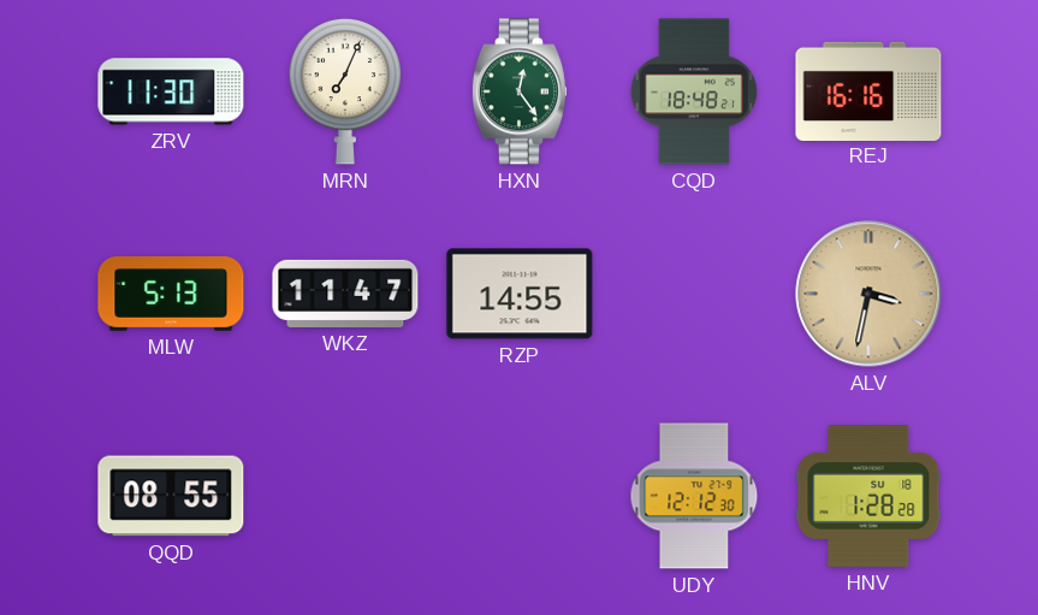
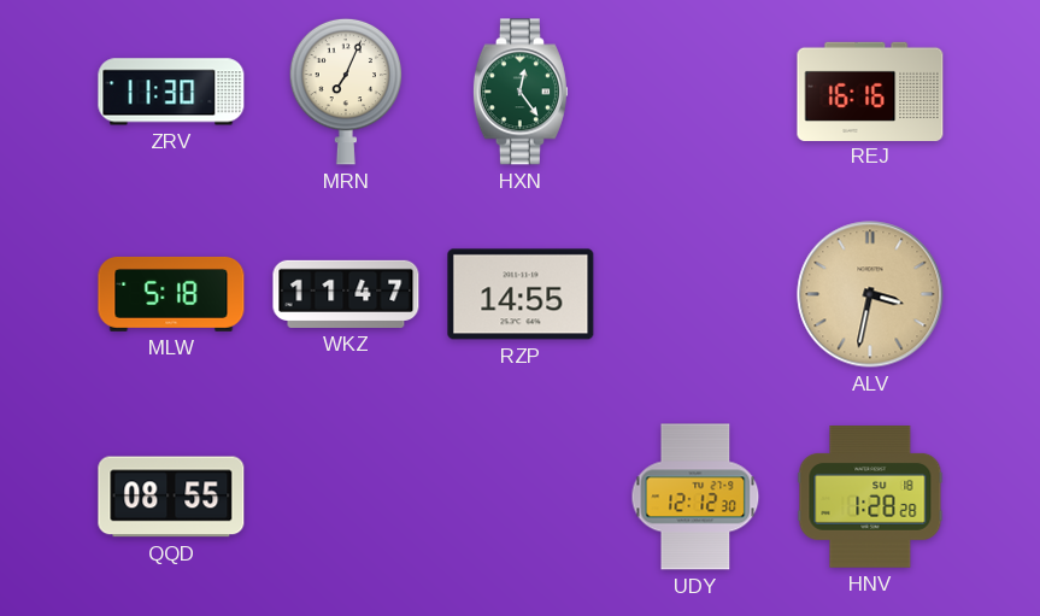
CQD: 18:48 -> none (694, 91)
MLW: 5:13 -> 5:18 (171, 294)
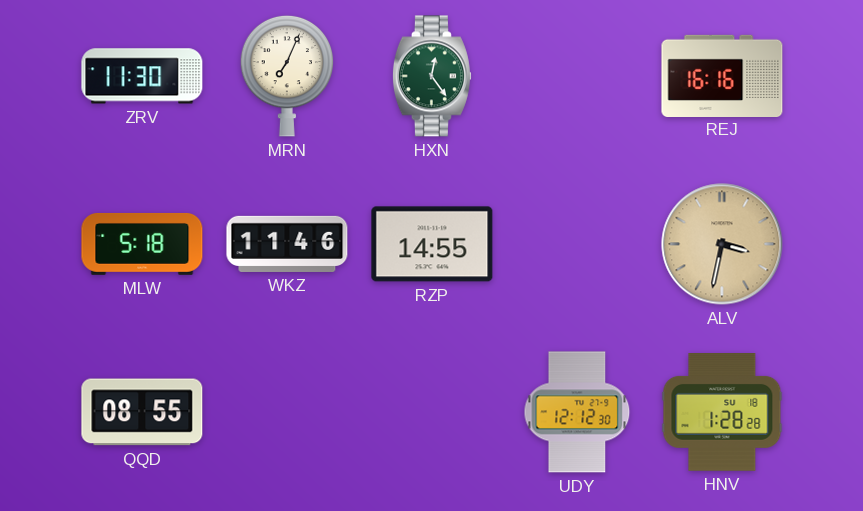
WKZ: 11:47 -> 11:46 (287, 244)
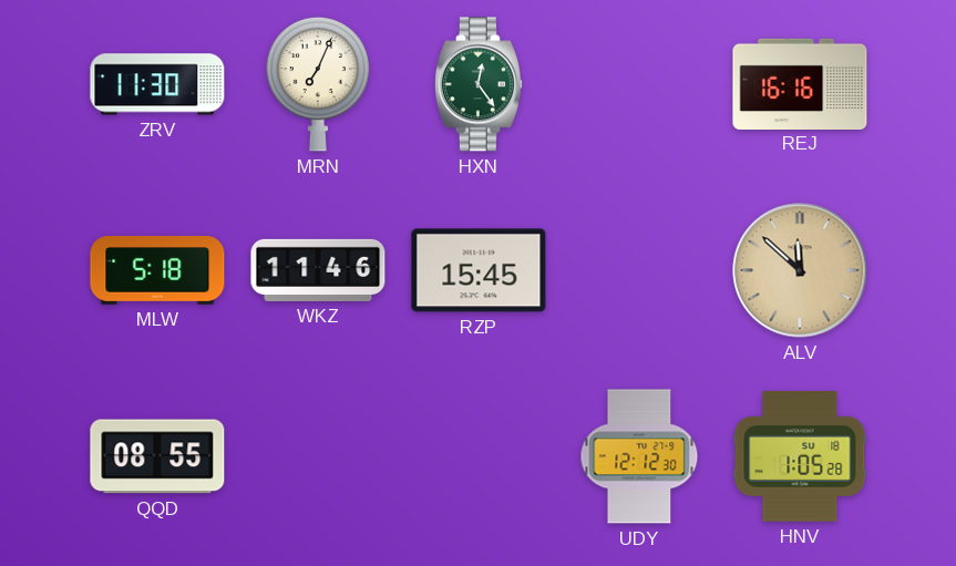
RZP: 14:55 -> 15:45 (479, 270)
ALV: 3:32 -> 11:52 (800, 270)
HNV: 1:28 -> 1:05 (800, 457)
